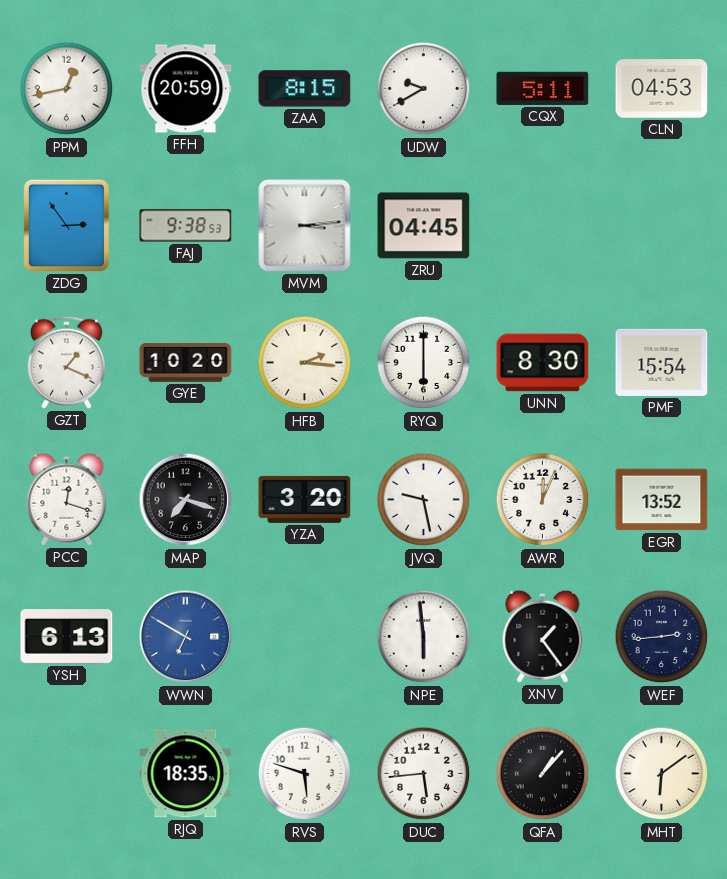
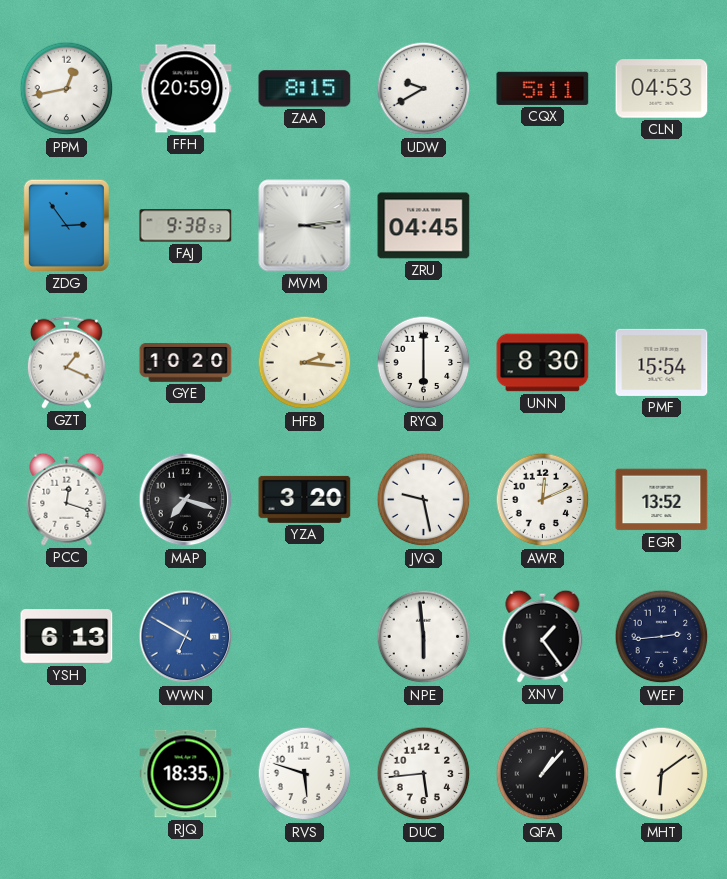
AWR: 12:04 -> 12:11 (543, 500)
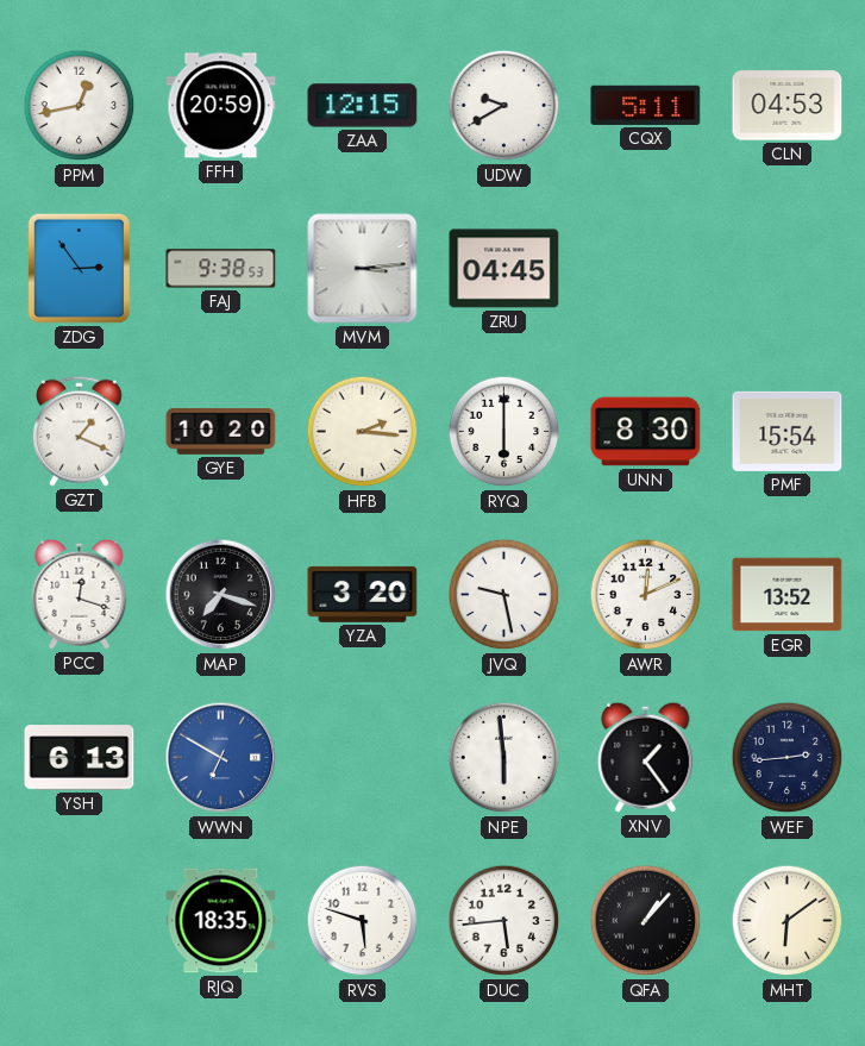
ZAA: 8:15 -> 12:15 (363, 106)
